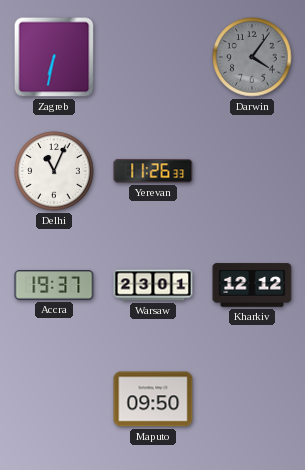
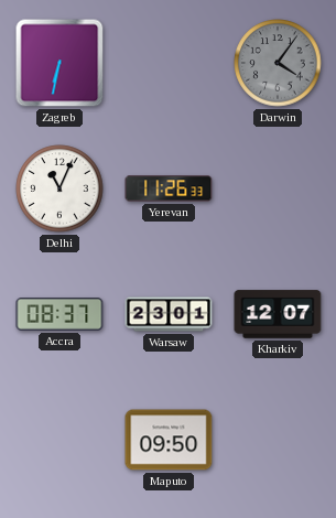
Accra: 19:37 -> 08:37 (59, 315)
Kharkiv: 12:12 -> 12:07 (278, 314)
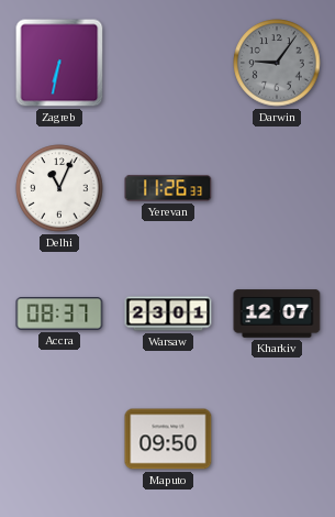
Darwin: 4:06 -> 9:06 (277, 63)
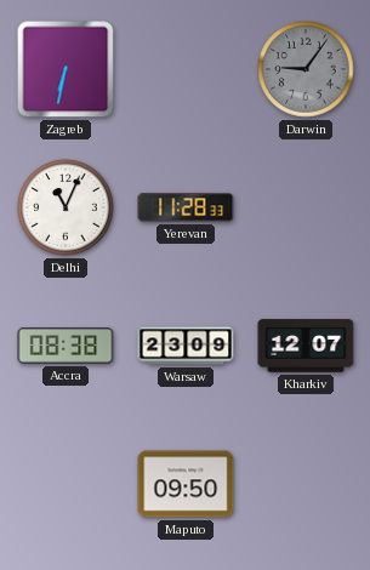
Yerevan: 11:26 -> 11:28 (186, 207)
Accra: 08:37 -> 08:38 (66, 347)
Warsaw: 23:01 -> 23:09 (186, 346)
